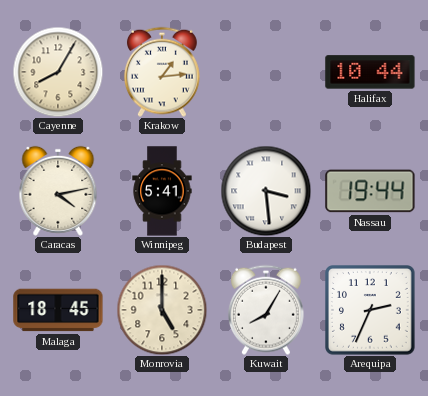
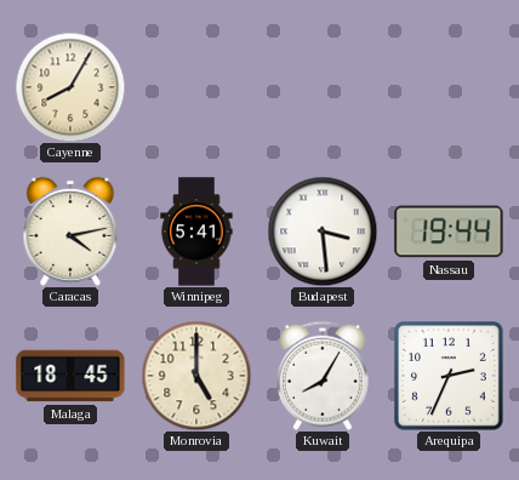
Krakow: 1:14 -> none (162, 72)
Halifax: 10:44 -> none (370, 72)
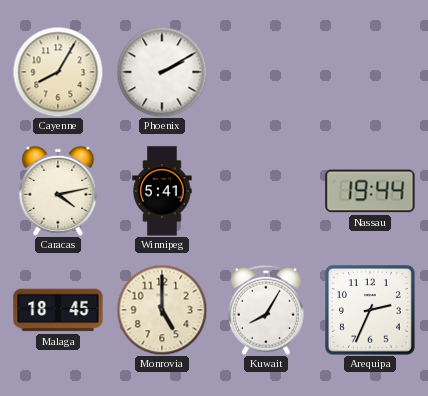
Phoenix: none -> 2:10 (162, 72)
Budapest: 3:29 -> none (323, 232)
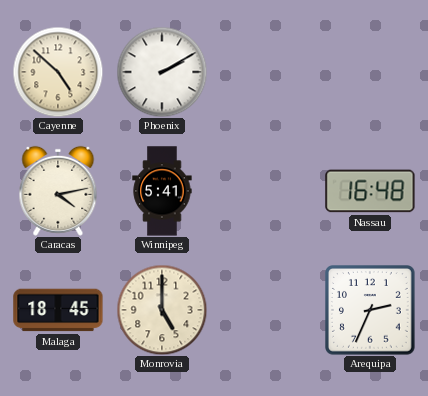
Cayenne: 8:05 -> 4:52 (58, 72)
Nassau: 19:44 -> 16:48 (370, 191)
Kuwait: 8:05 -> none (266, 310)
